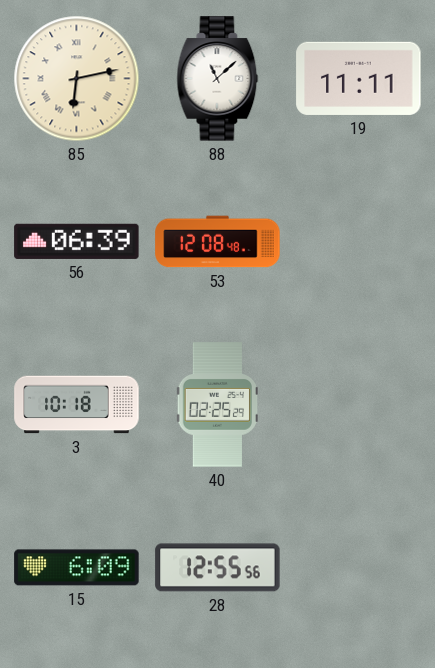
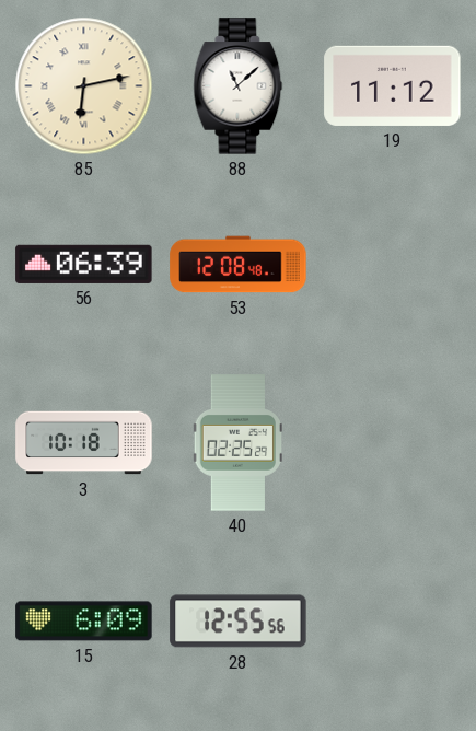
19: 11:11 -> 11:12 (393, 85)
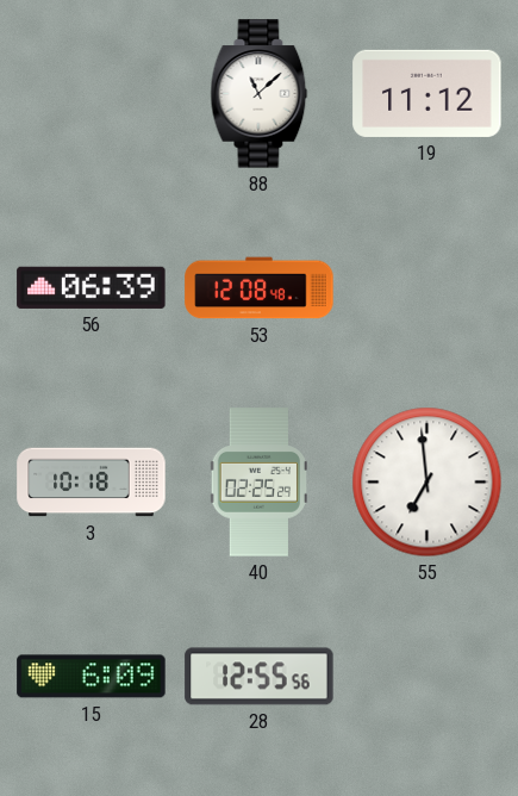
85: 6:13 -> none (84, 86)
55: none -> 6:59 (427, 483)
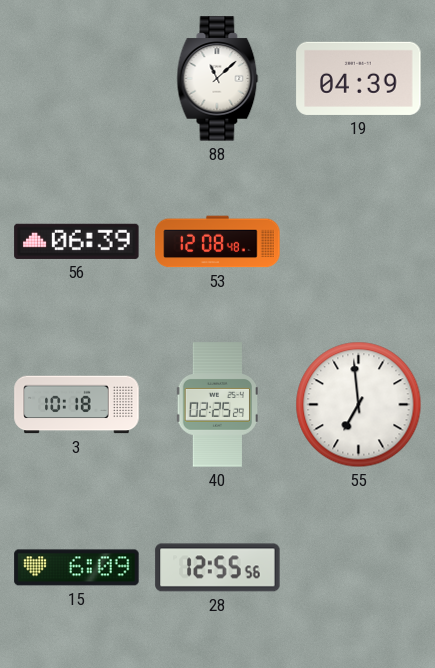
19: 11:12 -> 04:39 (359, 78)
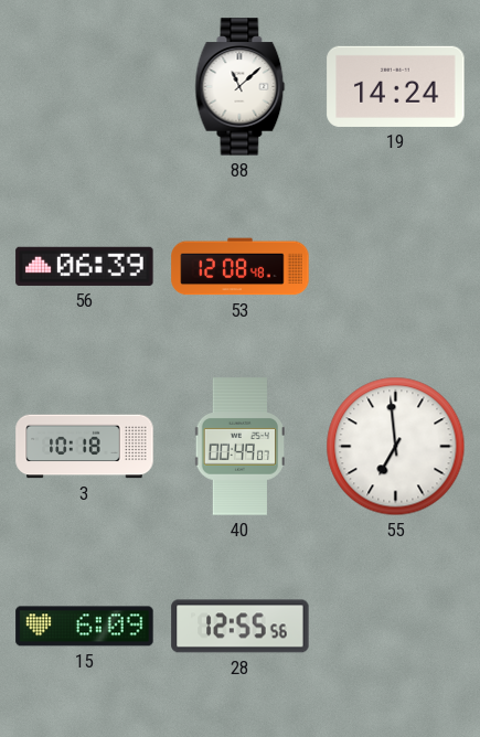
19: 04:39 -> 14:24 (396, 86)
40: 02:25 -> 00:49 (239, 447)
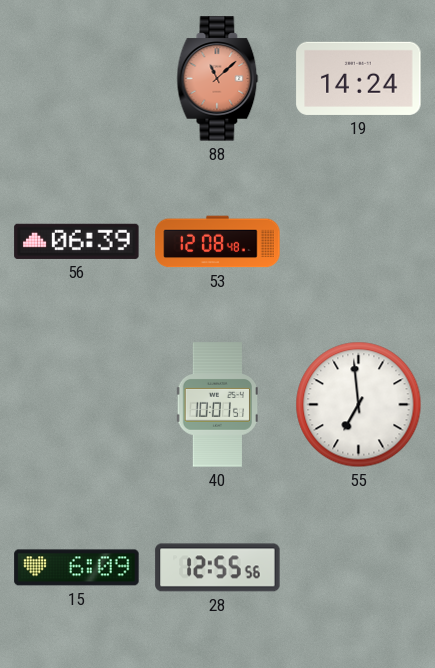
88 dial: white -> salmon (218, 79)
3: 10:18 -> none (85, 447)
40: 00:49 -> 10:01 (217, 405)
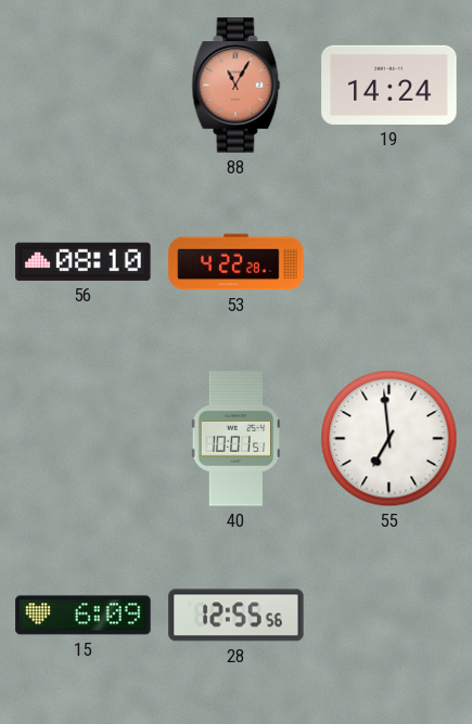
88: 11:08 -> 11:05 (237, 86)
56: 06:39 -> 08:10 (84, 261)
53: 12:08 -> 4:22 (237, 262)
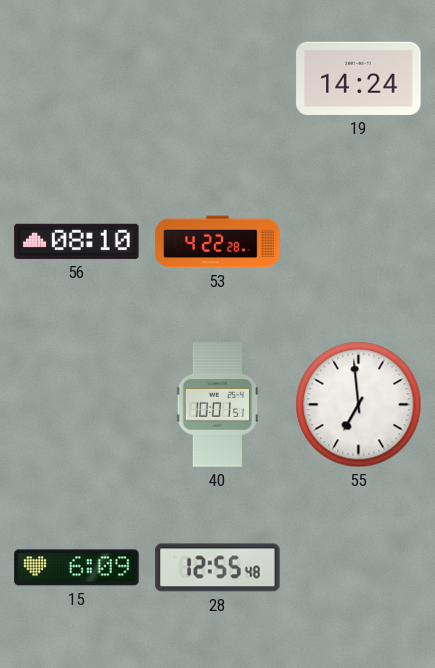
88: 11:05 -> none (237, 86)
28: 12:55:56 -> 12:55:48 (218, 568)
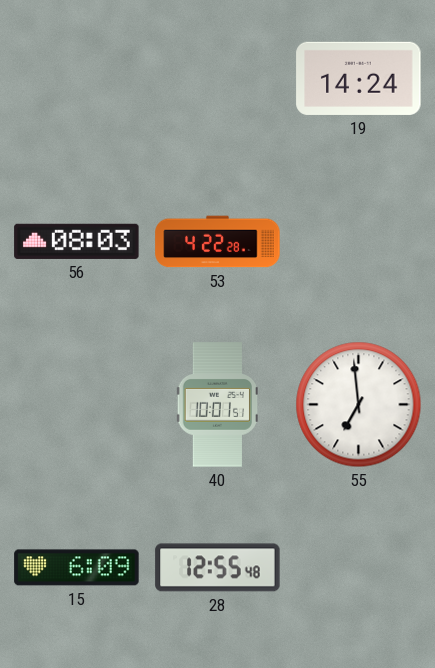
56: 08:10 -> 08:03 (77, 241)
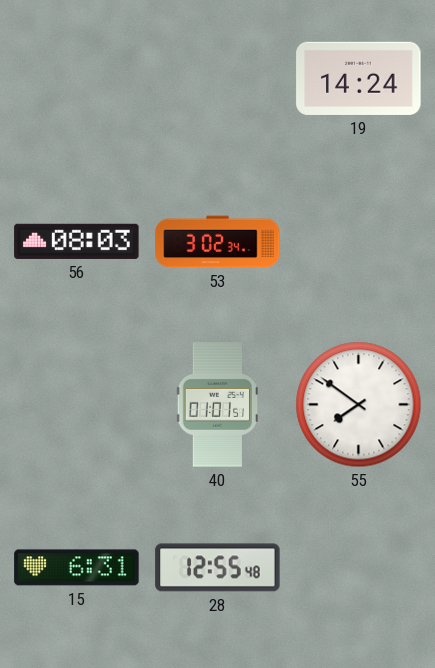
53: 4:22 -> 3:02 (218, 242)
40: 10:01 -> 01:01 (217, 405)
55: 6:59 -> 7:51 (359, 405)
15: 6:09 -> 6:31 (77, 568)
